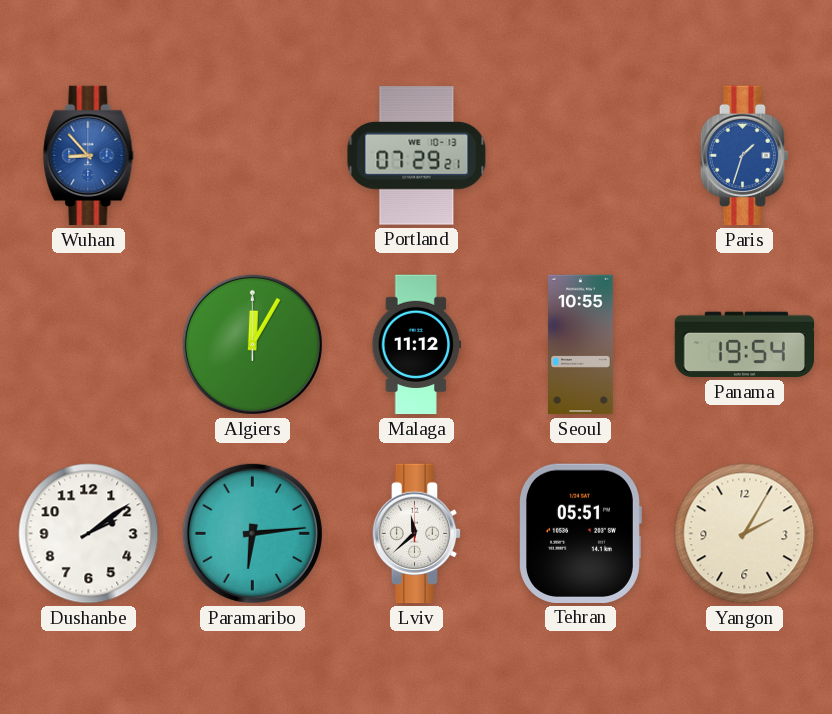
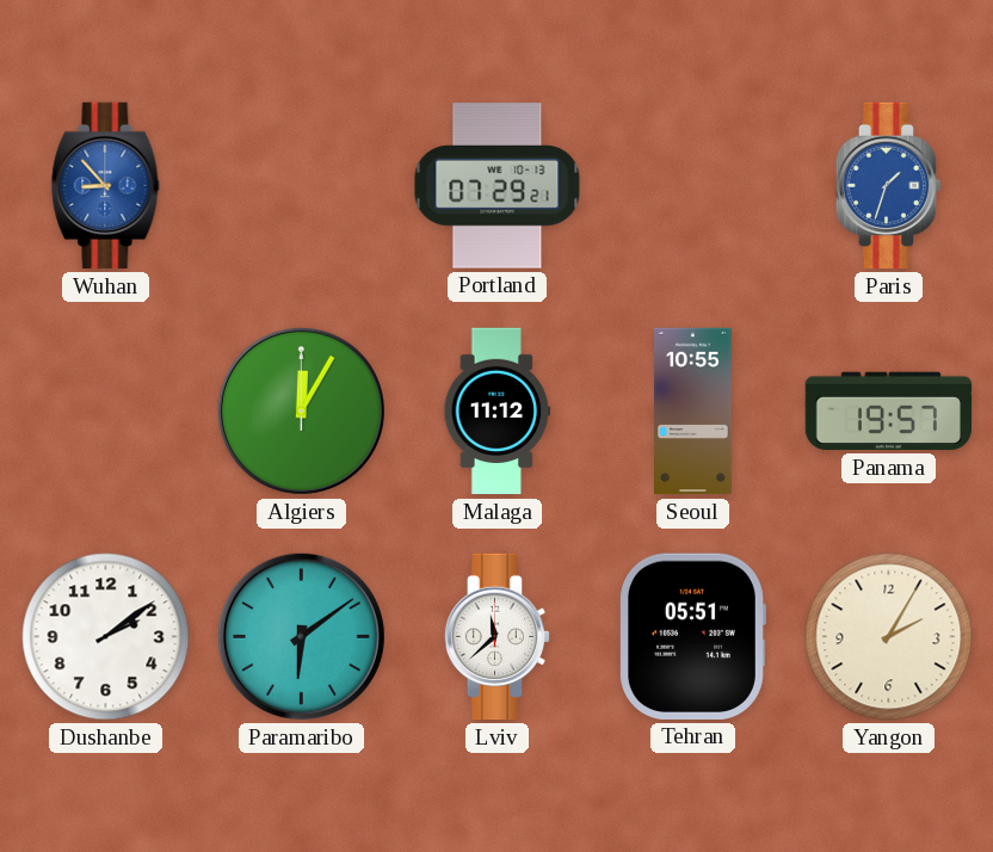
Panama: 19:54 -> 19:57 (889, 412)
Paramaribo: 6:14 -> 6:09 (301, 636)
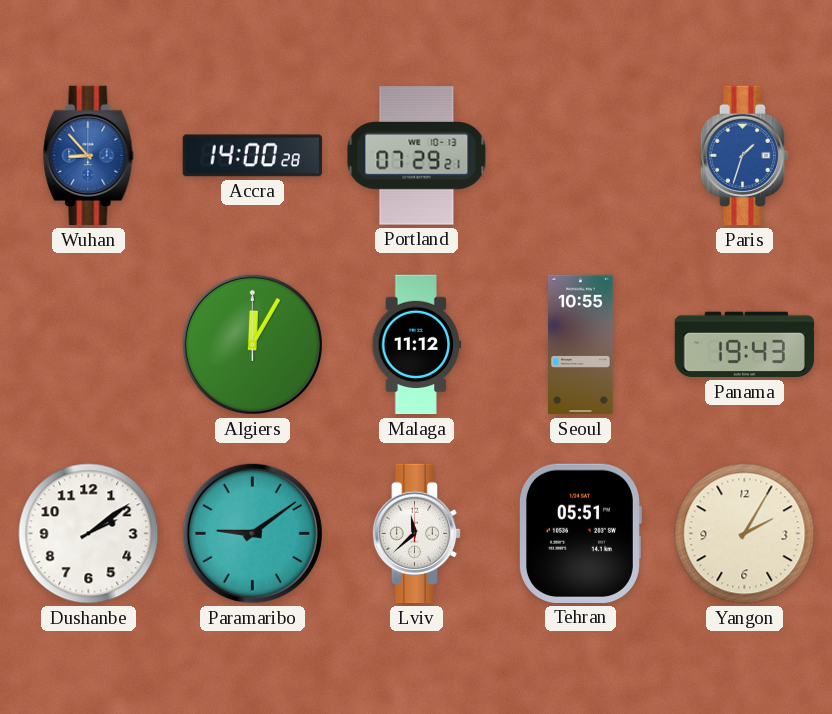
Accra: none -> 14:00 (252, 156)
Panama: 19:57 -> 19:43 (745, 345)
Paramaribo: 6:09 -> 9:09 (252, 533)
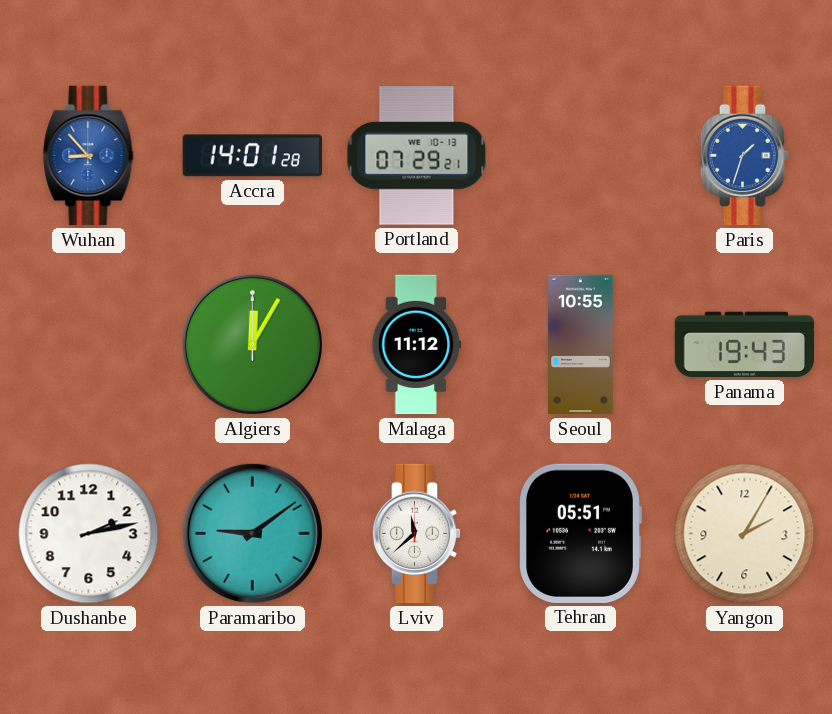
Accra: 14:00 -> 14:01 (252, 156)
Dushanbe: 2:09 -> 2:13 (89, 534)
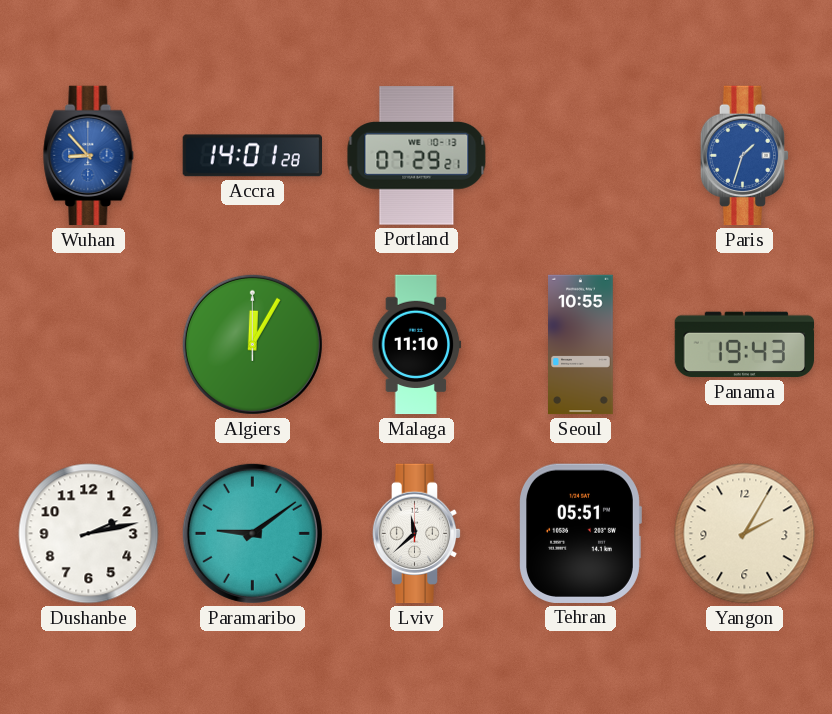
Malaga: 11:12 -> 11:10 (417, 345)
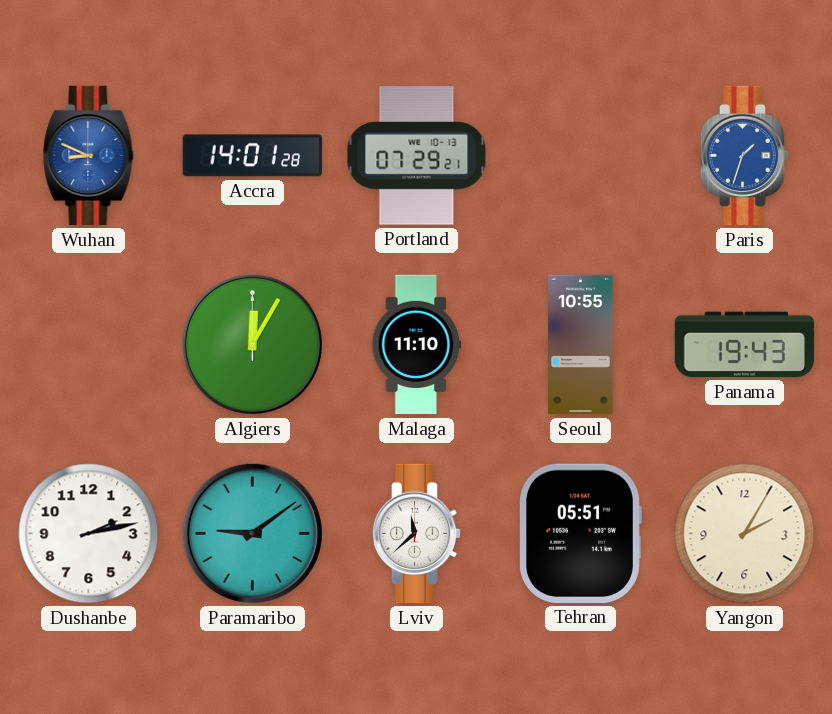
Wuhan: 8:53 -> 8:49 (89, 156)
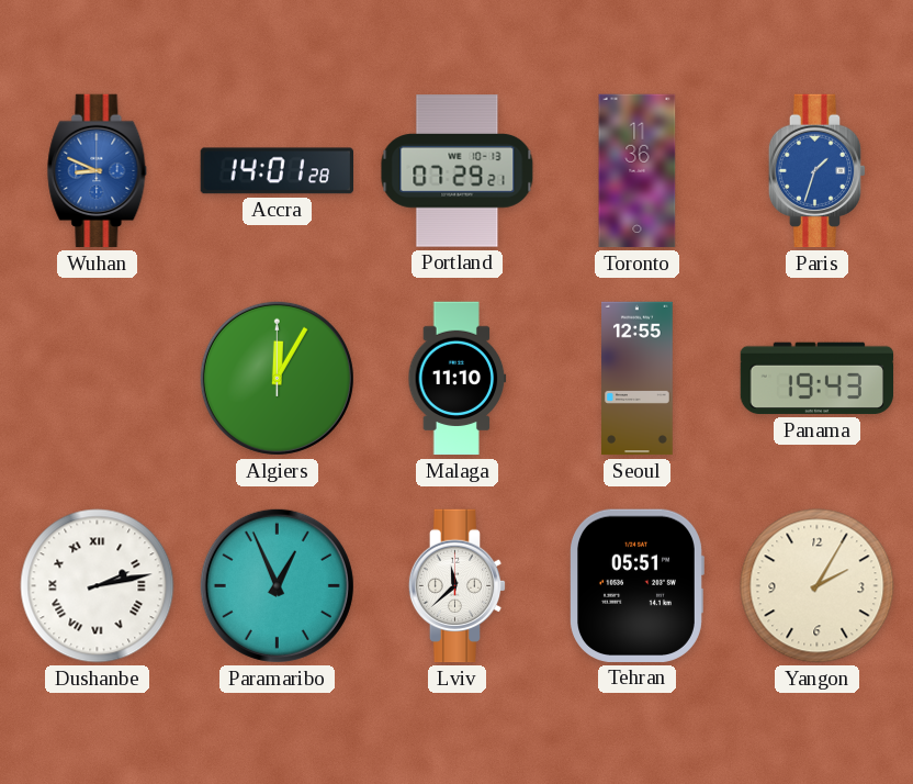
Toronto: none -> 11:36 (638, 171)
Seoul: 10:55 -> 12:55 (638, 379)
Dushanbe numerals: Arabic -> Roman (98, 586)
Paramaribo: 9:09 -> 12:56 (277, 585)
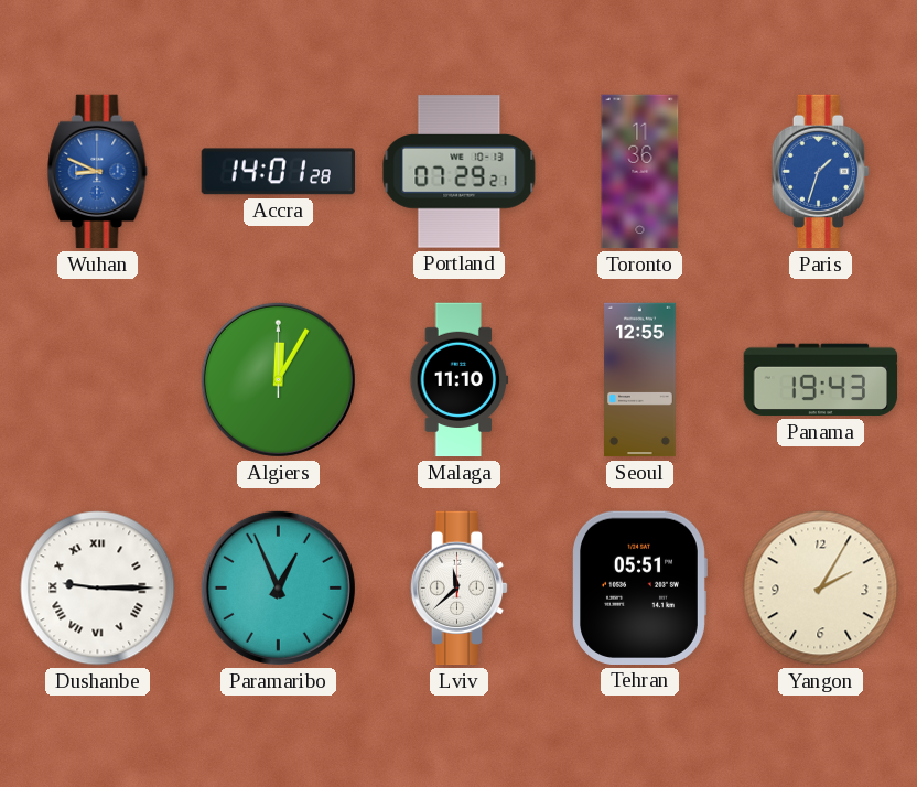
Dushanbe: 2:13 -> 9:15 (98, 589)
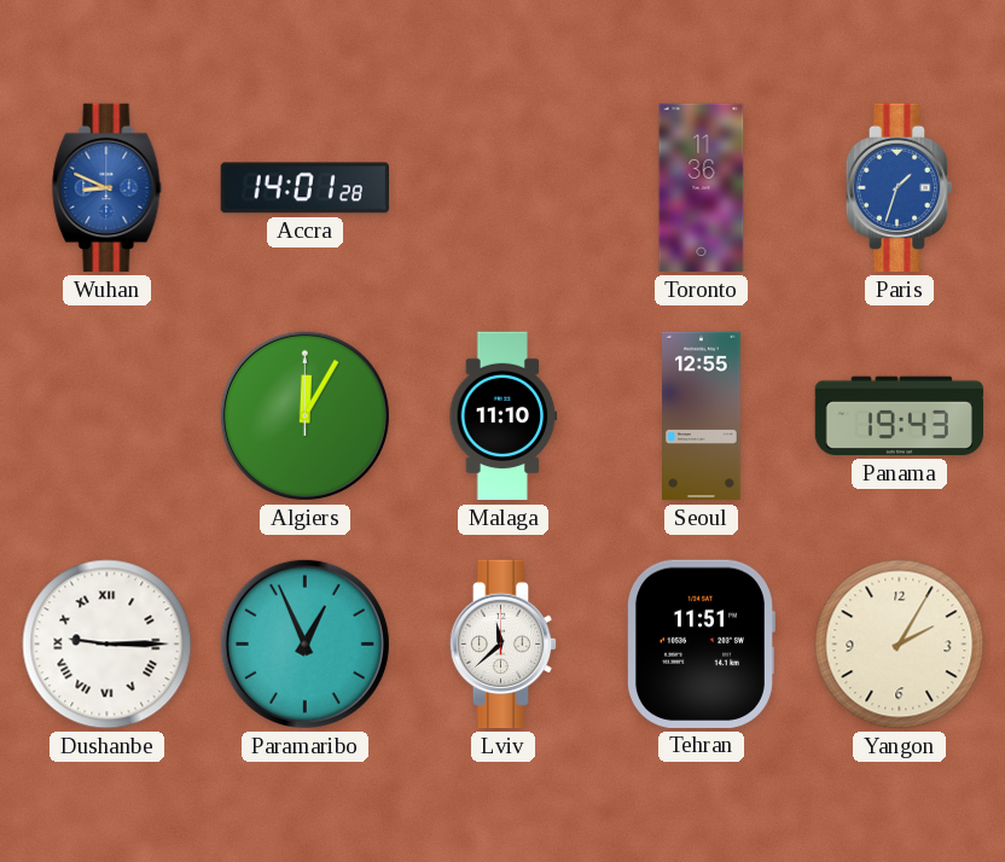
Portland: 07:29 -> none (460, 172)
Tehran: 05:51 -> 11:51 (702, 643)
